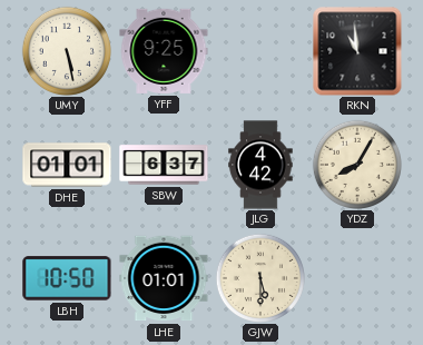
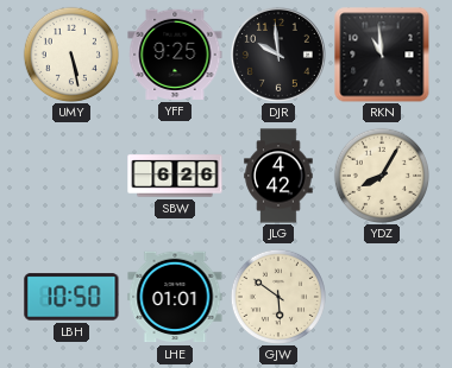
DJR: none -> 9:59 (278, 55)
DHE: 01:01 -> none (67, 165)
SBW: 6:37 -> 6:26 (175, 176)
GJW: 5:30 -> 5:51 (277, 296)
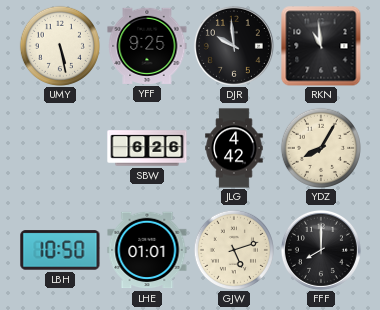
GJW: 5:51 -> 5:12 (233, 249)
FFF: none -> 8:00 (321, 250)
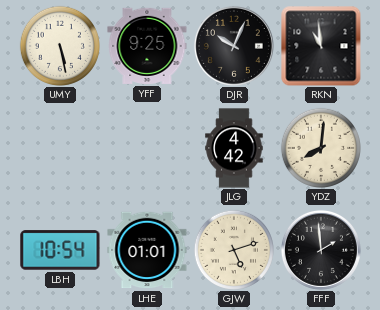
DJR: 9:59 -> 10:04 (234, 46)
SBW: 6:26 -> none (147, 148)
YDZ: 8:05 -> 8:01 (320, 147)
LBH: 10:50 -> 10:54 (60, 250)
FFF: 8:00 -> 1:59 (321, 250)
